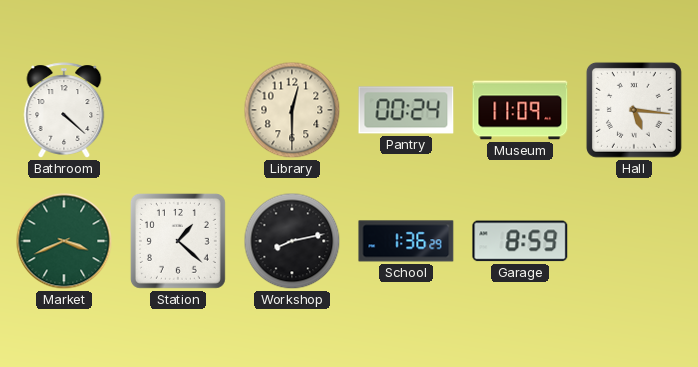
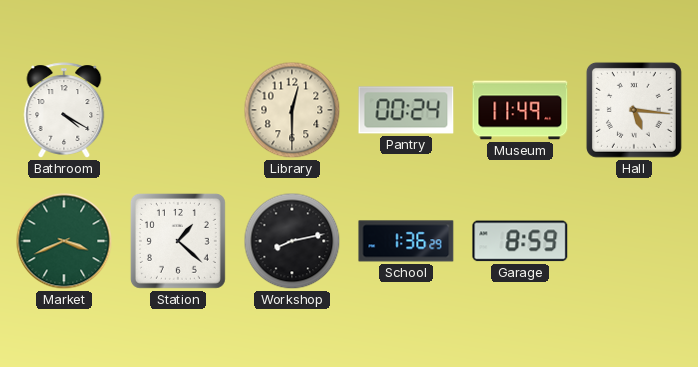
Bathroom: 4:22 -> 4:20 (64, 110)
Museum: 11:09 -> 11:49 (520, 110)
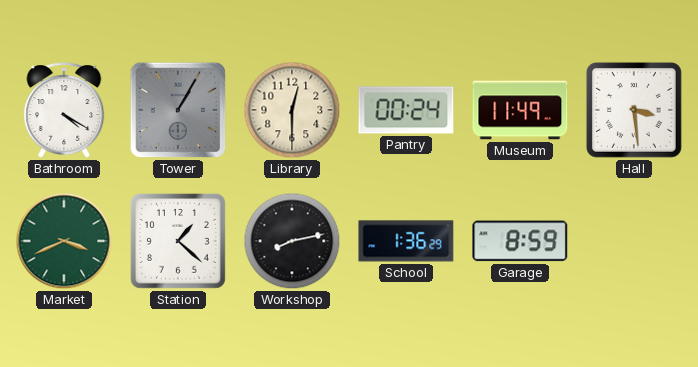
Tower: none -> 1:05 (178, 110)
Hall: 5:16 -> 3:29 (634, 110)
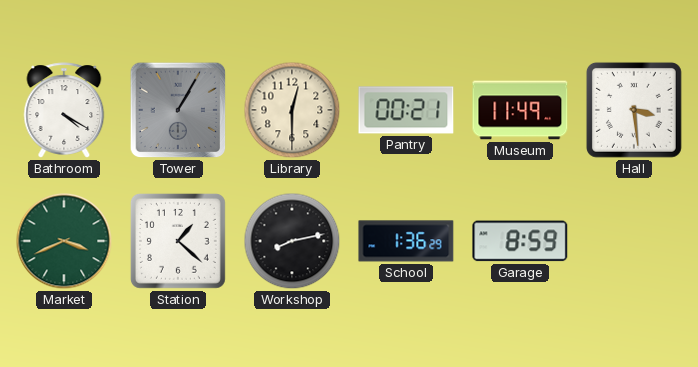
Pantry: 00:24 -> 00:21 (406, 110)
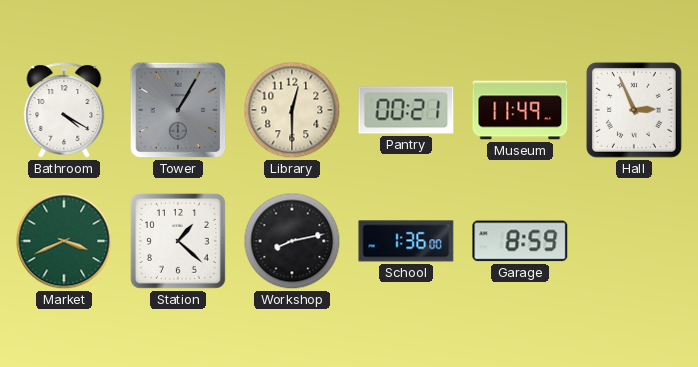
Hall: 3:29 -> 2:56 (634, 110)
School: 1:36:29 -> 1:36:00 (406, 241)
